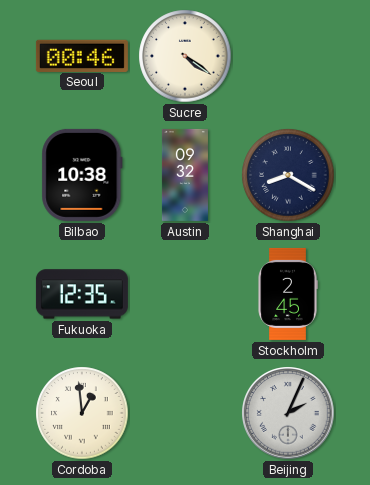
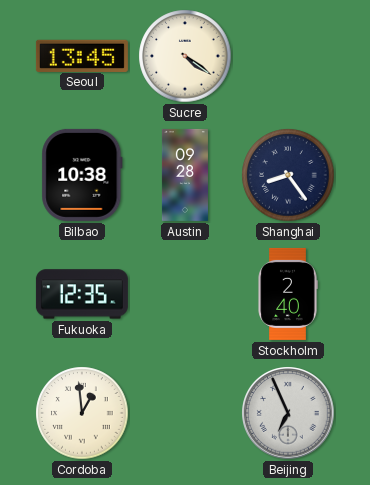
Seoul: 00:46 -> 13:45 (82, 55)
Austin: 09:32 -> 09:28 (185, 175)
Shanghai: 8:20 -> 8:24 (288, 175)
Stockholm: 2:45 -> 2:40 (288, 294)
Beijing: 2:04 -> 6:56 (288, 413)
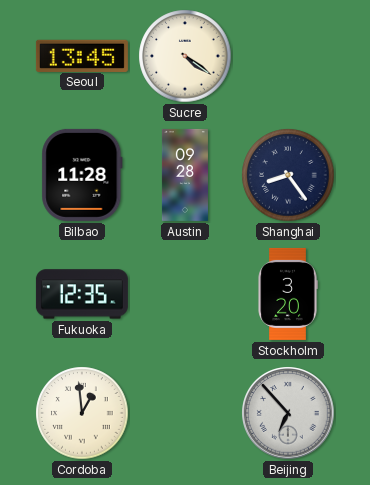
Bilbao: 10:38 -> 11:28 (82, 175)
Stockholm: 2:40 -> 3:20 (288, 294)
Beijing: 6:56 -> 6:53 (288, 413)
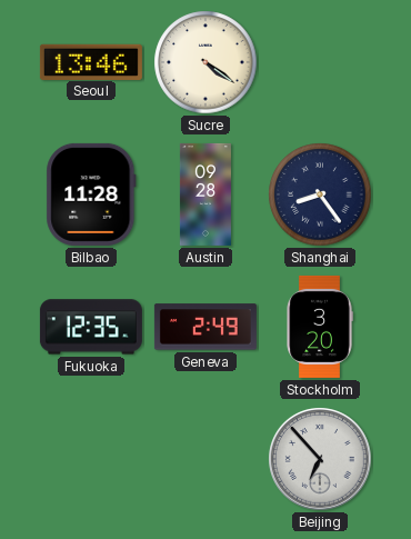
Seoul: 13:45 -> 13:46 (91, 61)
Geneva: none -> 2:49 (205, 327)
Cordoba: 12:59 -> none (82, 413)
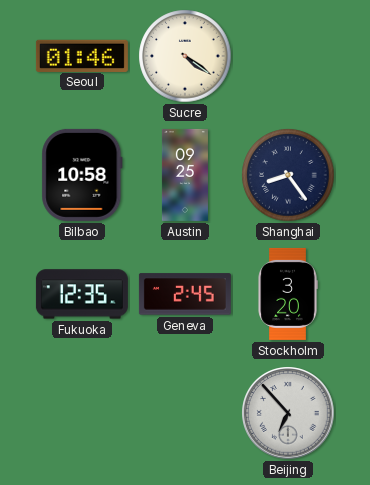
Seoul: 13:46 -> 01:46 (82, 55)
Bilbao: 11:28 -> 10:58 (82, 175)
Austin: 09:28 -> 09:25 (185, 175)
Geneva: 2:49 -> 2:45 (185, 294)
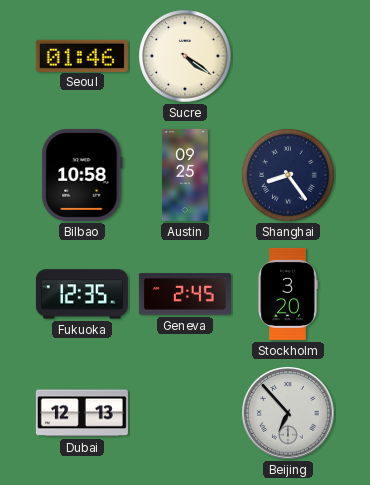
Dubai: none -> 12:13 (82, 413)
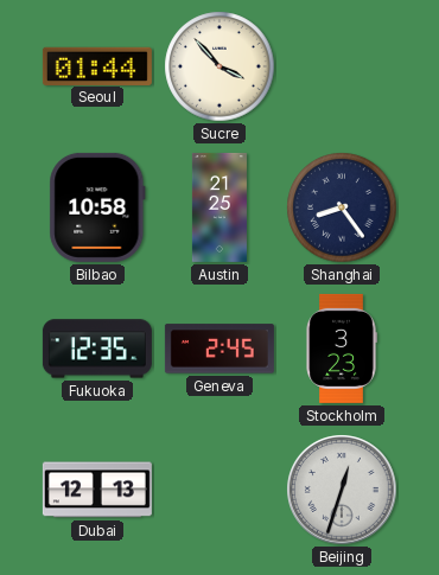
Seoul: 01:46 -> 01:44 (97, 65)
Sucre: 4:21 -> 3:53 (220, 66)
Austin: 09:25 -> 21:25 (220, 207)
Stockholm: 3:20 -> 3:23 (342, 349)
Beijing: 6:53 -> 12:33 (342, 490)
